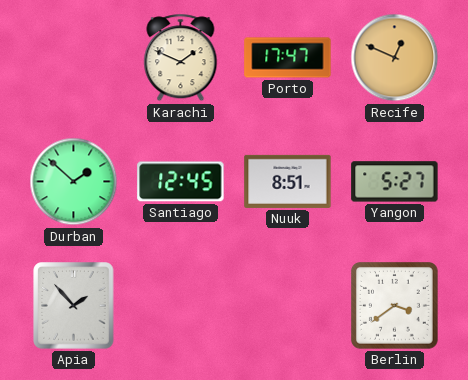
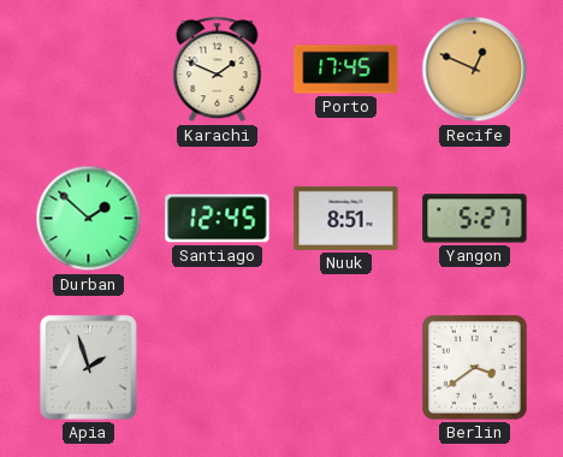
Porto: 17:47 -> 17:45 (346, 70)
Apia: 1:53 -> 1:57 (89, 368)
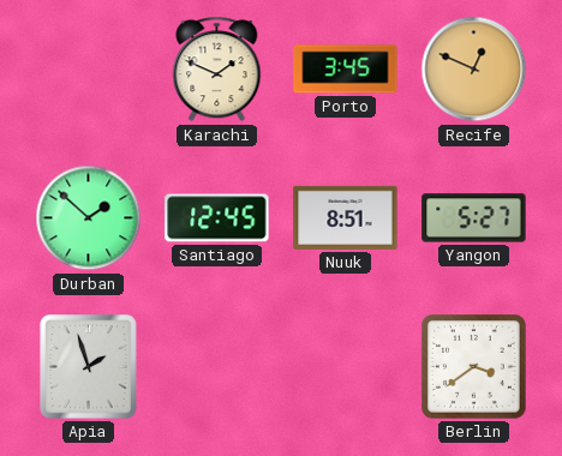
Porto: 17:45 -> 3:45 (346, 70)
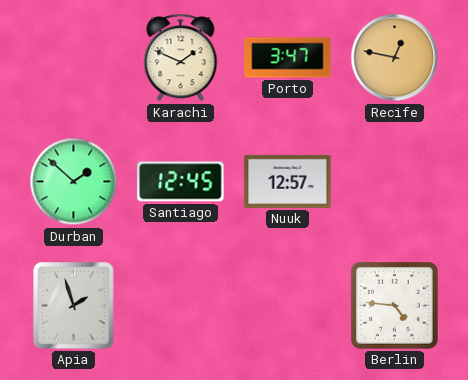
Porto: 3:45 -> 3:47 (288, 58)
Recife: 12:49 -> 12:47 (395, 58)
Nuuk: 8:51 -> 12:57 (288, 181)
Yangon: 5:27 -> none (474, 218)
Berlin: 3:39 -> 4:46 (395, 306)
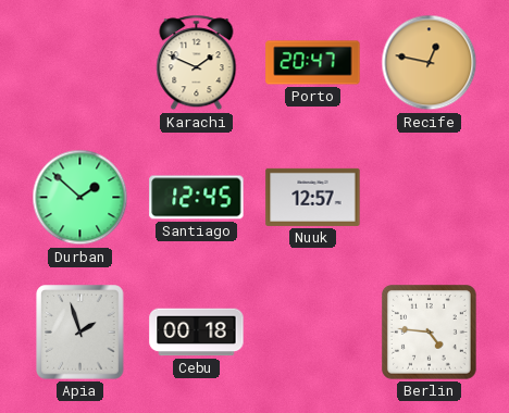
Porto: 3:47 -> 20:47 (313, 63)
Cebu: none -> 00:18 (197, 333)
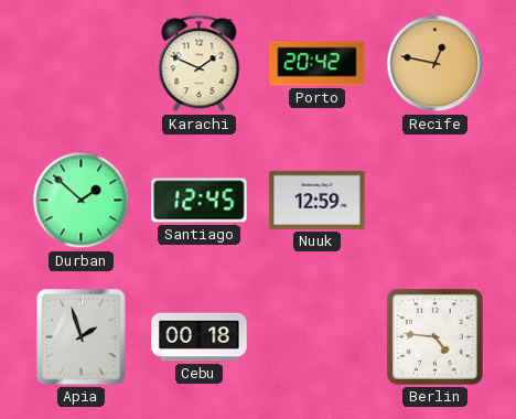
Porto: 20:47 -> 20:42 (318, 64)
Nuuk: 12:57 -> 12:59 (318, 200)
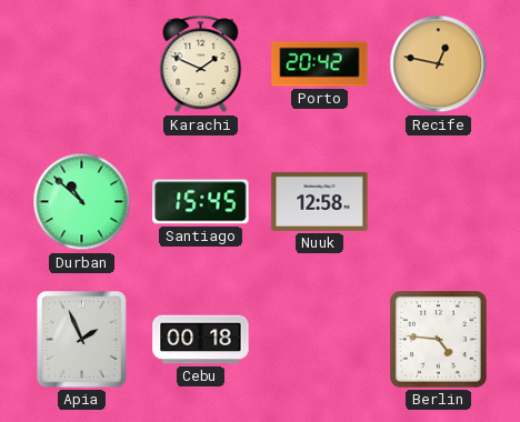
Durban: 1:52 -> 10:52 (82, 202)
Santiago: 12:45 -> 15:45 (201, 202)
Nuuk: 12:59 -> 12:58 (320, 201)
Apia: 1:57 -> 1:56 (82, 340)
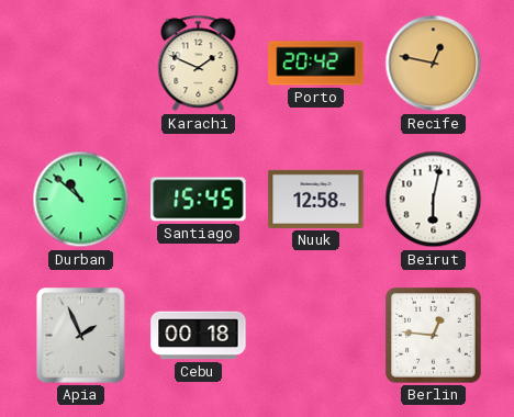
Beirut: none -> 6:02 (434, 200)
Berlin: 4:46 -> 12:46 (434, 336)
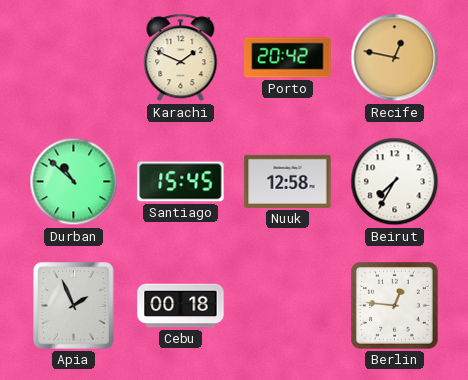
Beirut: 6:02 -> 7:35 (395, 182)
